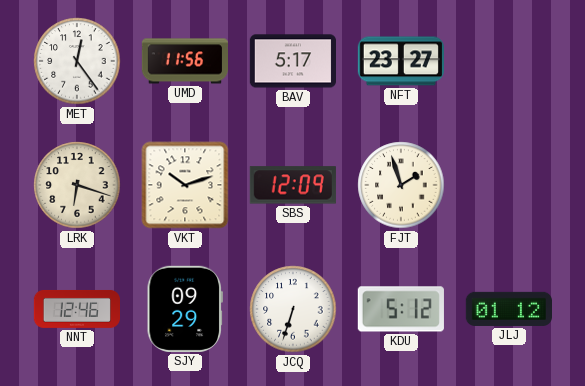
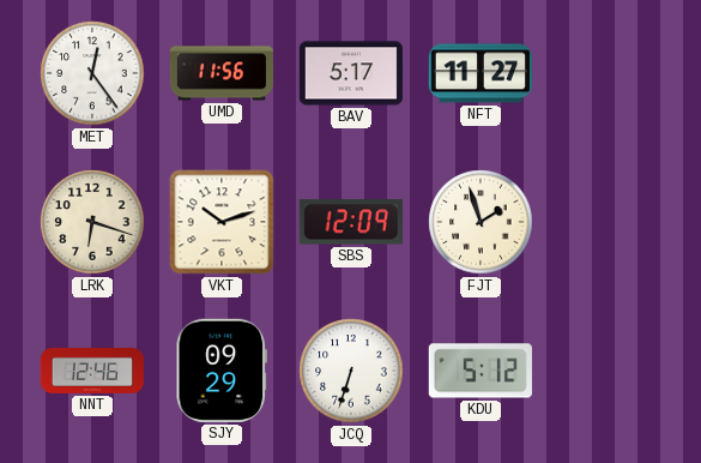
NFT: 23:27 -> 11:27 (479, 73)
JLJ: 01:12 -> none (508, 309)
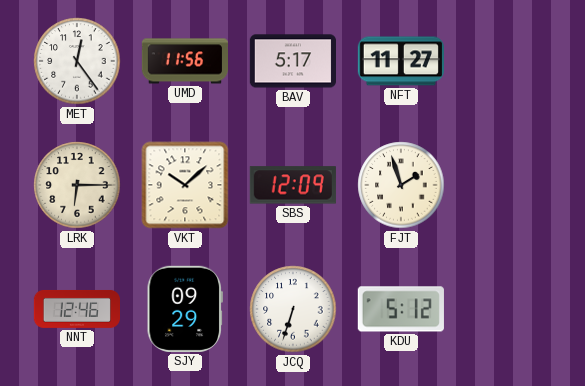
LRK: 6:18 -> 6:15 (77, 185)
VKT: 10:12 -> 10:08 (185, 185)
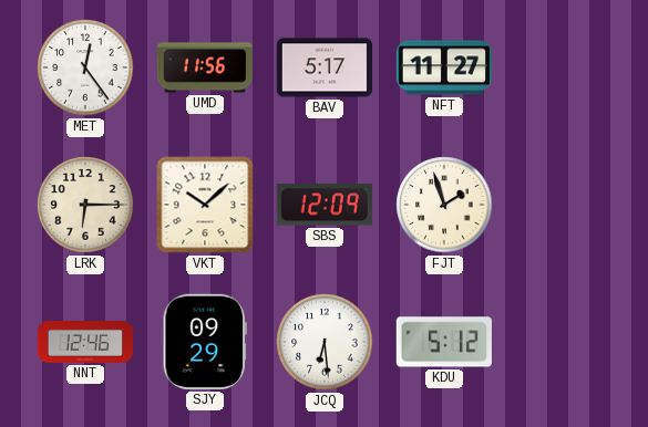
JCQ: 6:33 -> 6:29 (325, 342)
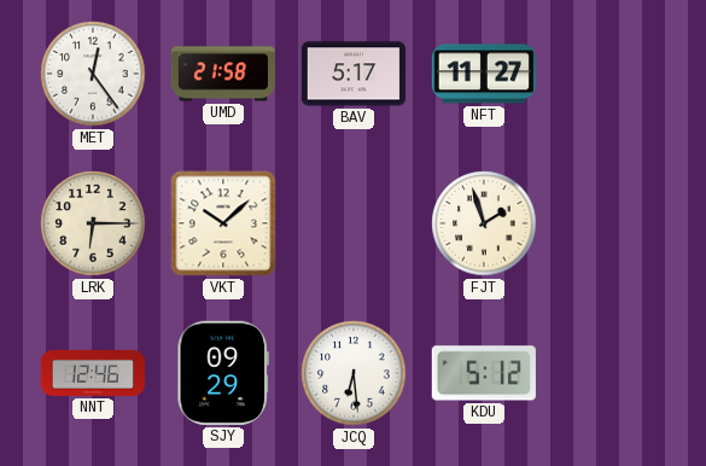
UMD: 11:56 -> 21:58 (223, 74)
SBS: 12:09 -> none (325, 205)
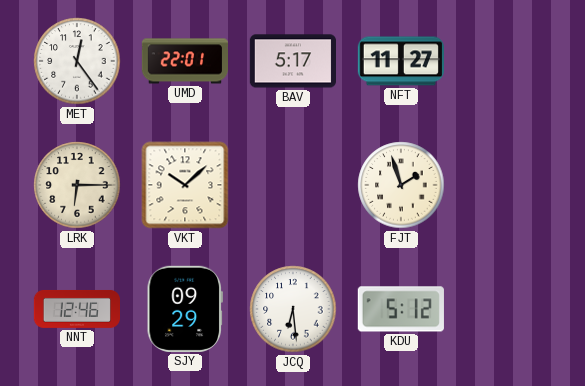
UMD: 21:58 -> 22:01 (185, 61)
